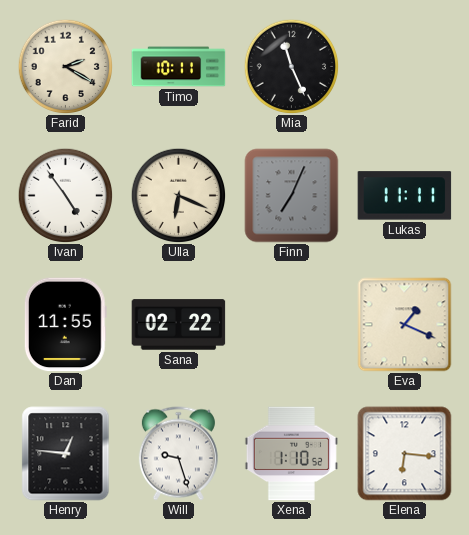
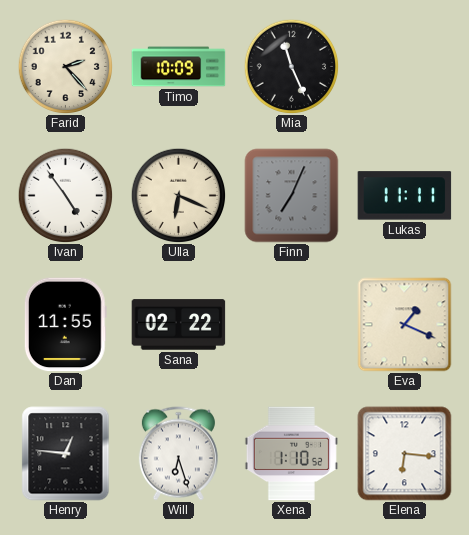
Farid: 2:20 -> 2:23 (65, 66)
Timo: 10:11 -> 10:09 (179, 67)
Will: 9:27 -> 6:27 (178, 454)
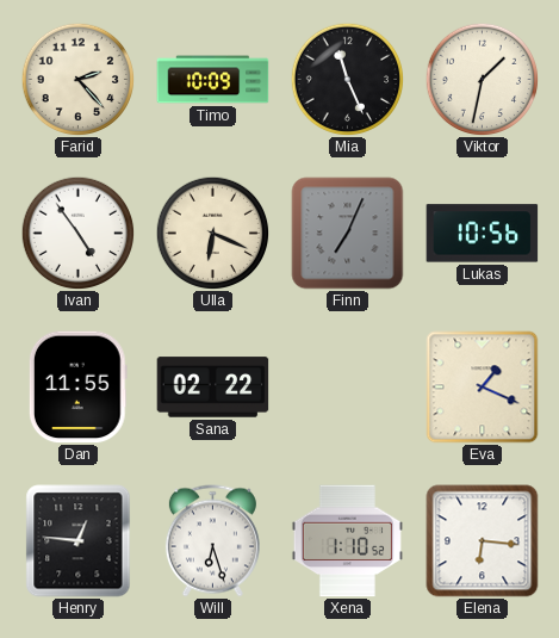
Viktor: none -> 1:32 (482, 79)
Lukas: 11:11 -> 10:56 (483, 234)
